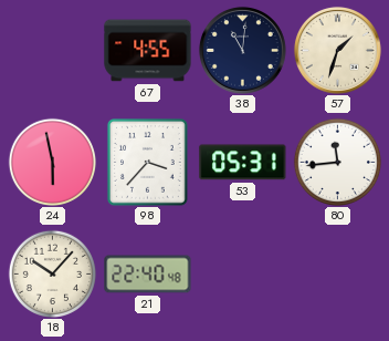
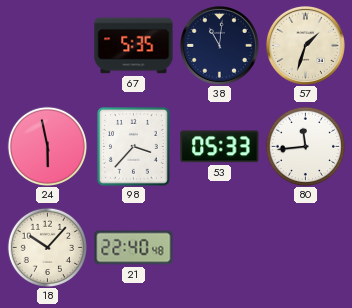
67: 4:55 -> 5:35 (134, 46)
53: 05:31 -> 05:33 (220, 147)
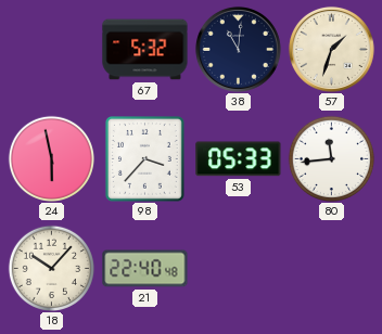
67: 5:35 -> 5:32 (145, 50)
